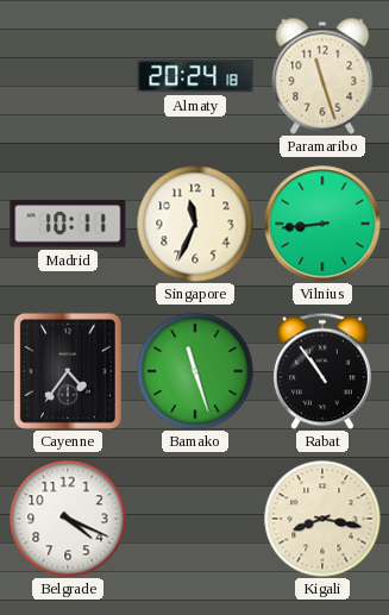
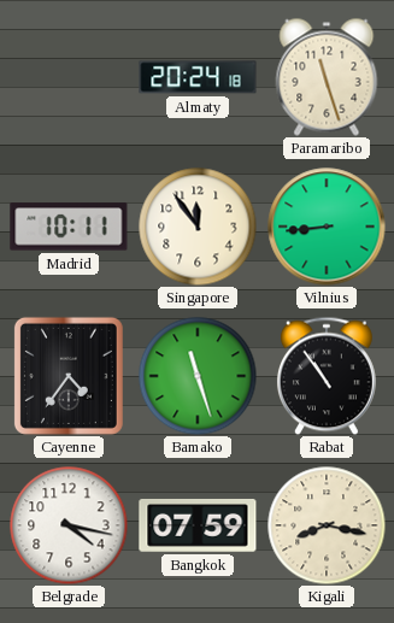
Singapore: 11:34 -> 11:54 (198, 227)
Belgrade: 4:19 -> 4:17 (69, 525)
Bangkok: none -> 07:59 (198, 525)
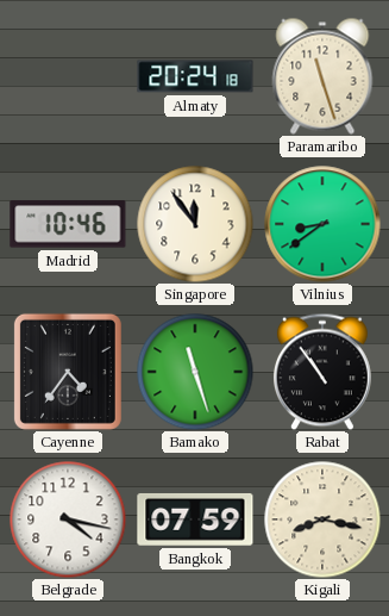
Madrid: 10:11 -> 10:46 (68, 224)
Vilnius: 8:44 -> 8:39 (322, 224)
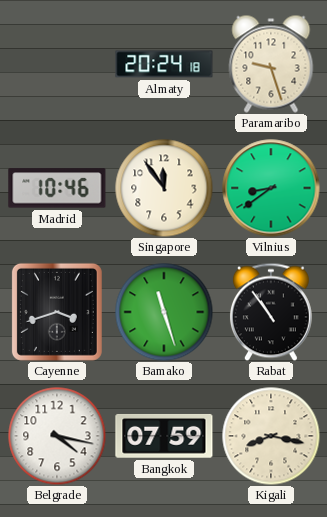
Paramaribo: 11:27 -> 9:27 (271, 64)
Cayenne: 4:36 -> 3:42 (57, 312)
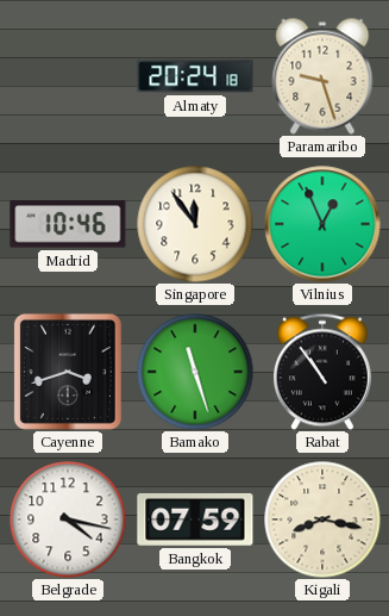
Vilnius: 8:39 -> 12:56 (322, 224)
